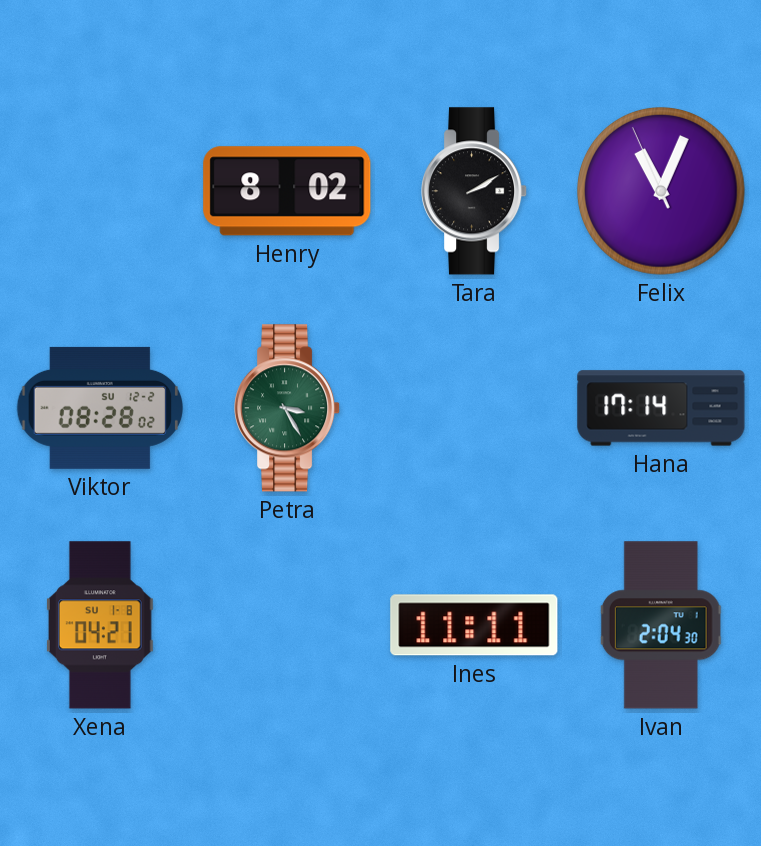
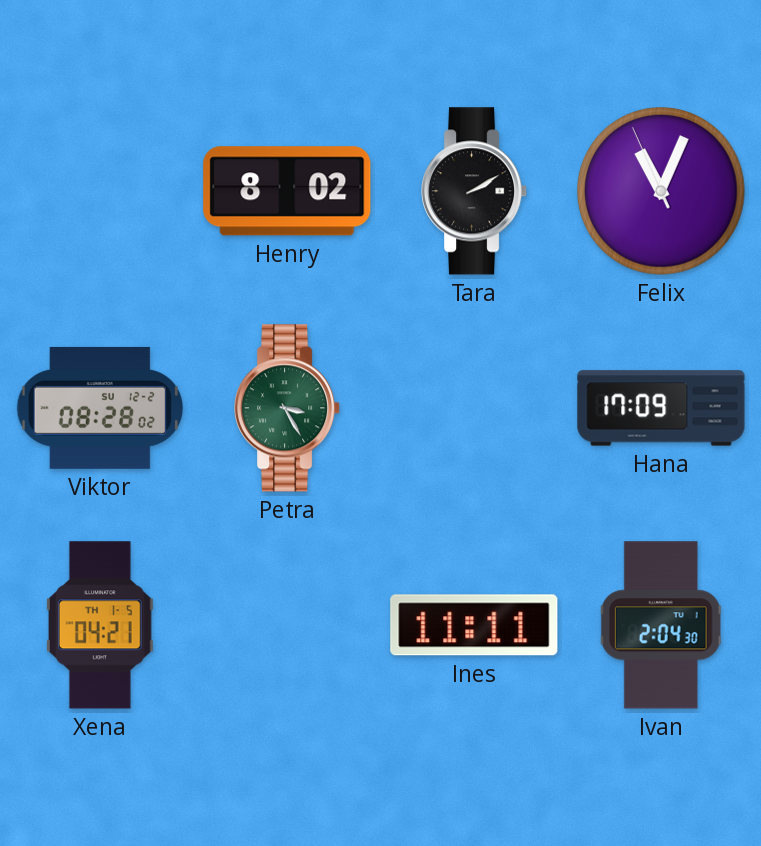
Hana: 17:14 -> 17:09 (661, 408)
Xena date: SU 1-8 -> TH 1-5 (100, 625)
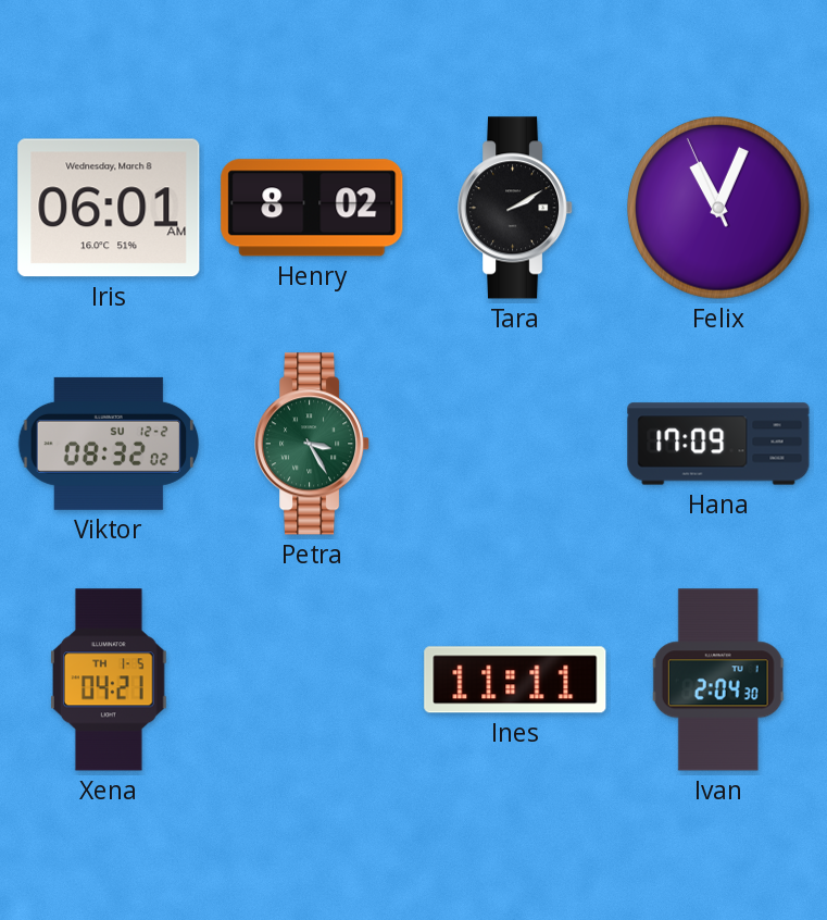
Iris: none -> 06:01 (109, 208)
Viktor: 08:28 -> 08:32 (109, 444)
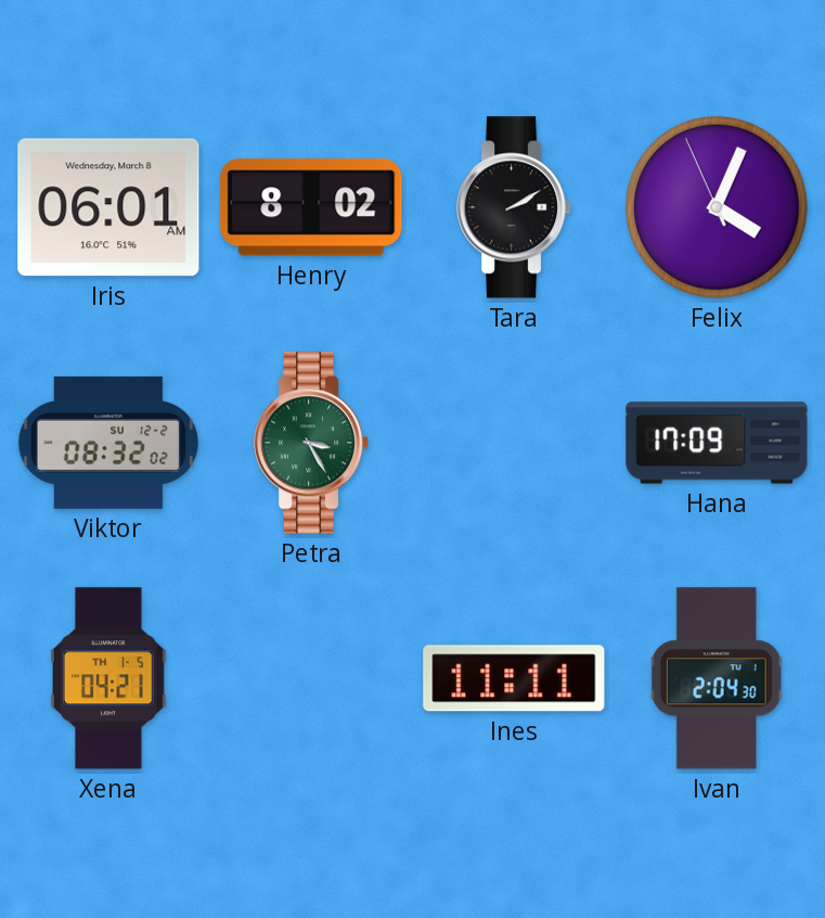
Felix: 11:03 -> 4:03 (718, 208)
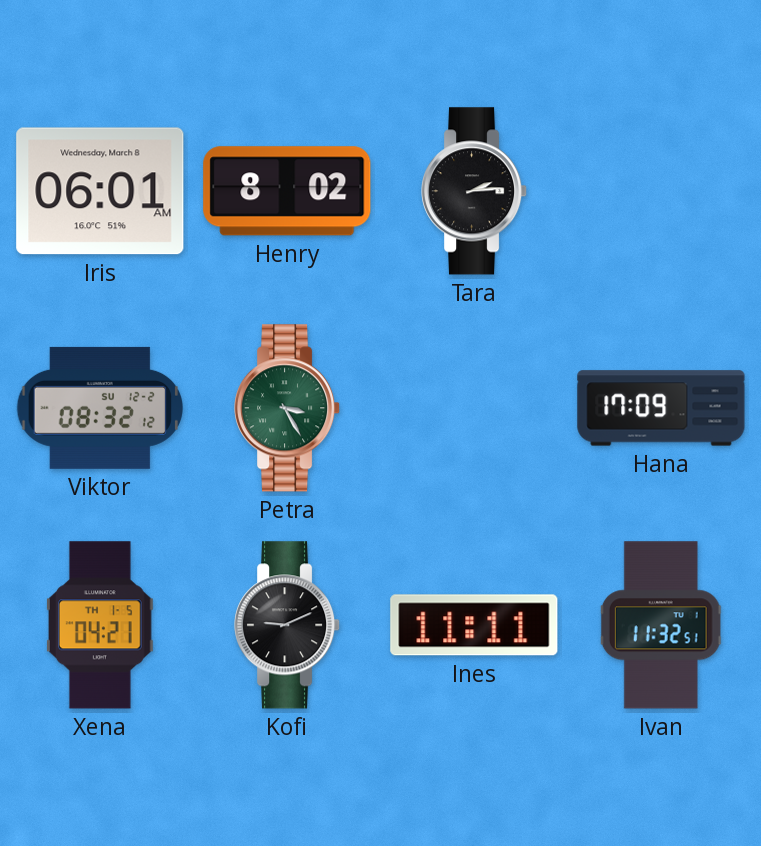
Tara: 2:10 -> 2:14 (475, 191)
Felix: 4:03 -> none (718, 208)
Viktor: 08:32:02 -> 08:32:12 (100, 408)
Kofi: none -> 9:11 (288, 625)
Ivan: 2:04 -> 11:32 (661, 625)
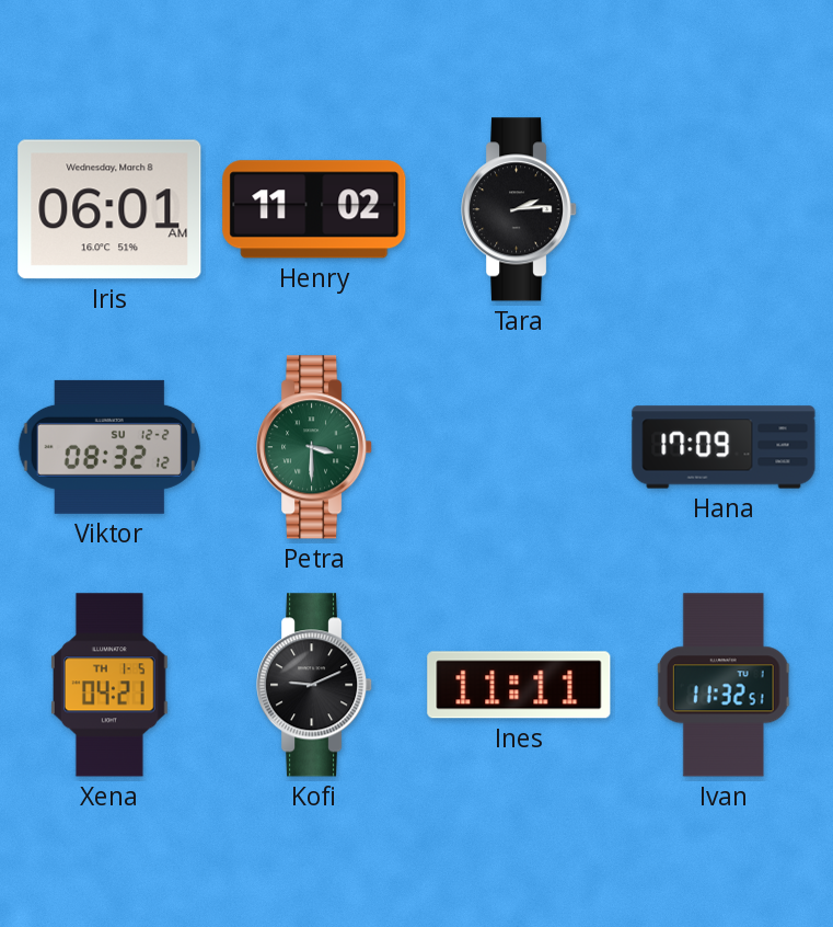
Henry: 8:02 -> 11:02 (314, 209)
Petra: 3:25 -> 3:30 (315, 447)
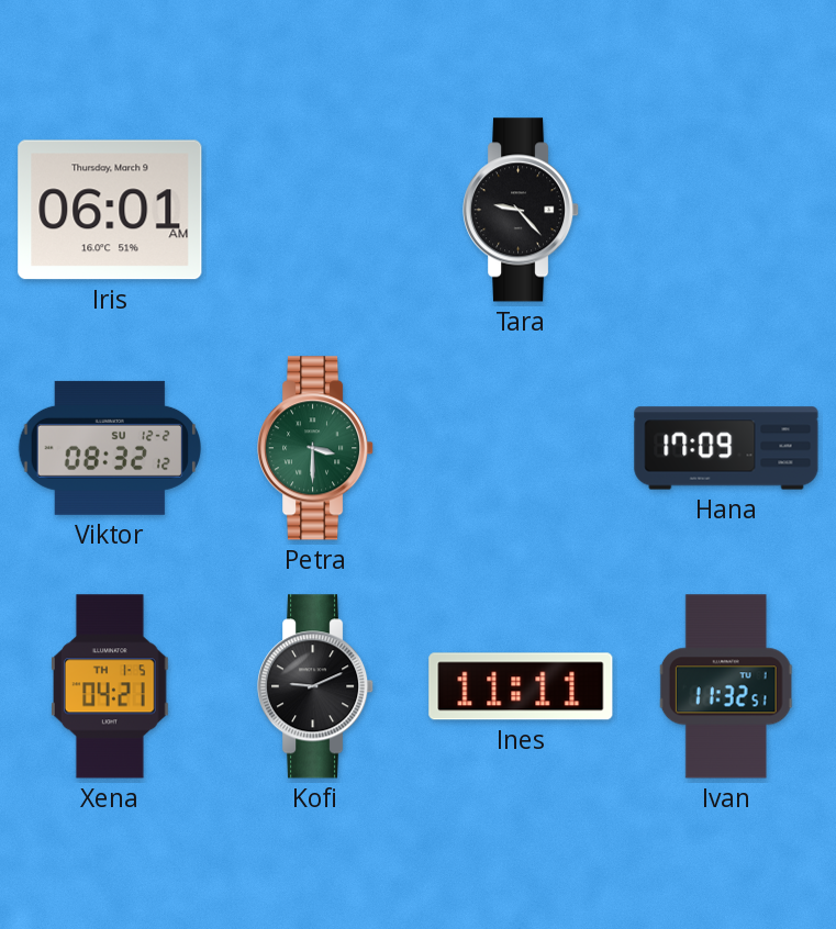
Iris date: Wednesday, March 8 -> Thursday, March 9 (110, 210)
Henry: 11:02 -> none (314, 209)
Tara: 2:14 -> 9:23 (522, 210)
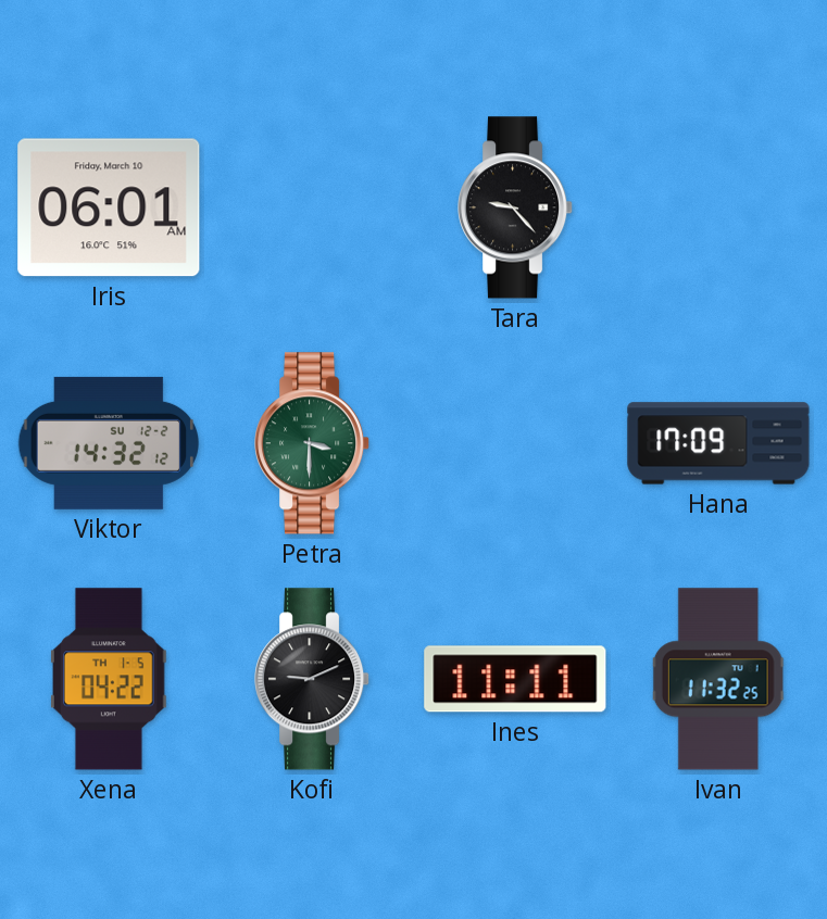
Iris date: Thursday, March 9 -> Friday, March 10 (109, 207)
Viktor: 08:32 -> 14:32 (109, 443)
Xena: 04:21 -> 04:22 (109, 679)
Ivan: 11:32:51 -> 11:32:25 (718, 679)
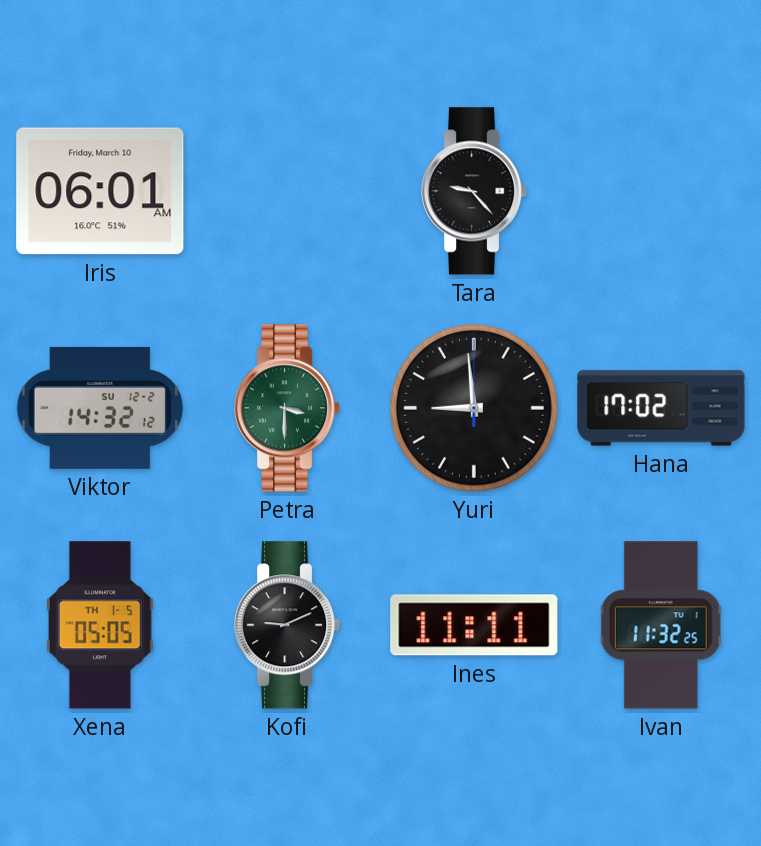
Yuri: none -> 8:59 (475, 409)
Hana: 17:09 -> 17:02 (661, 408)
Xena: 04:22 -> 05:05 (100, 625)
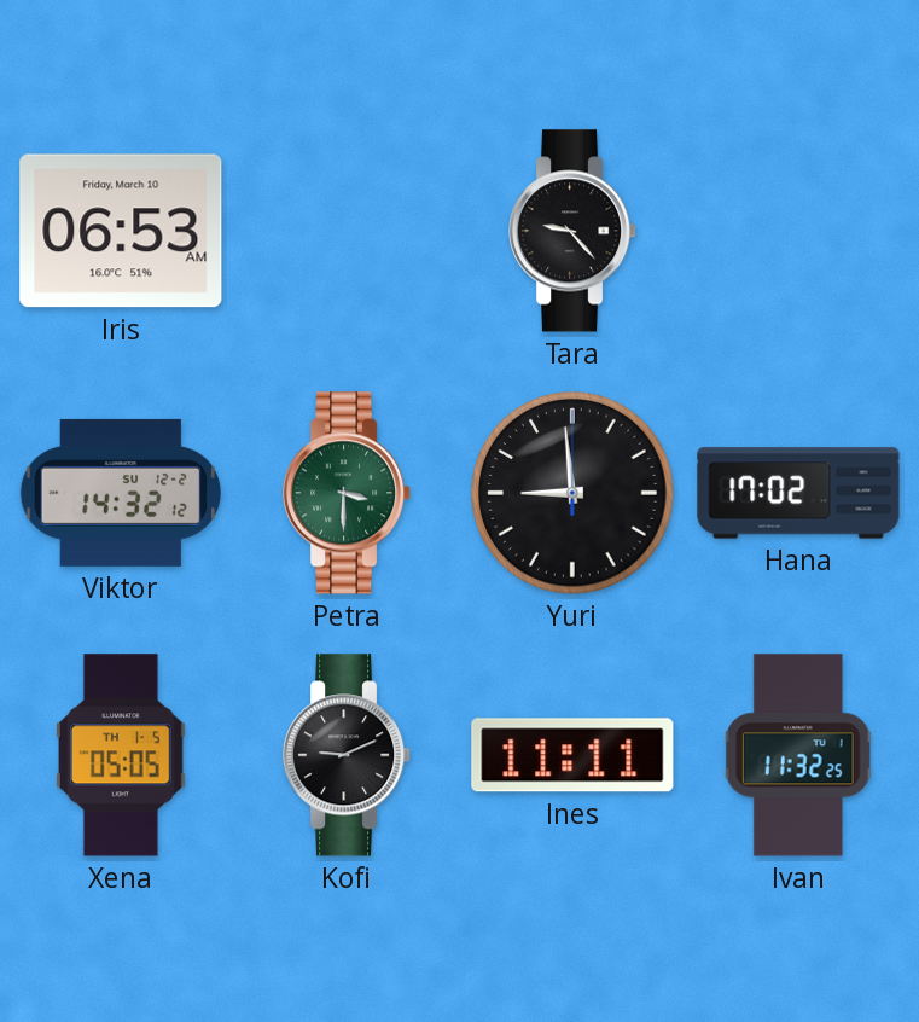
Iris: 06:01 -> 06:53 (121, 231)
